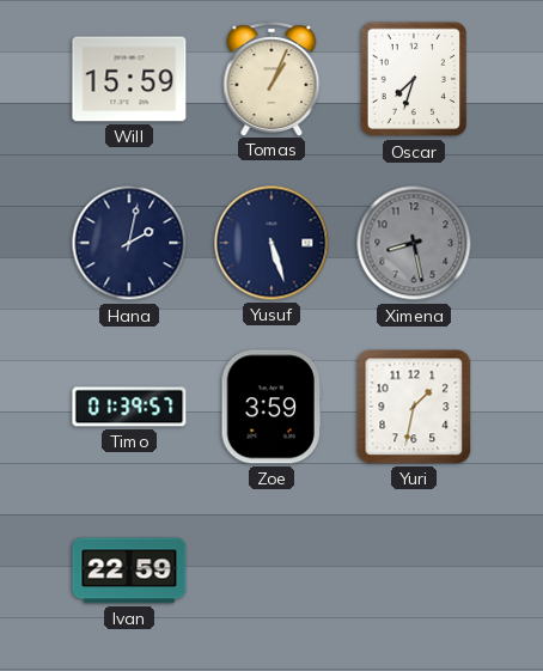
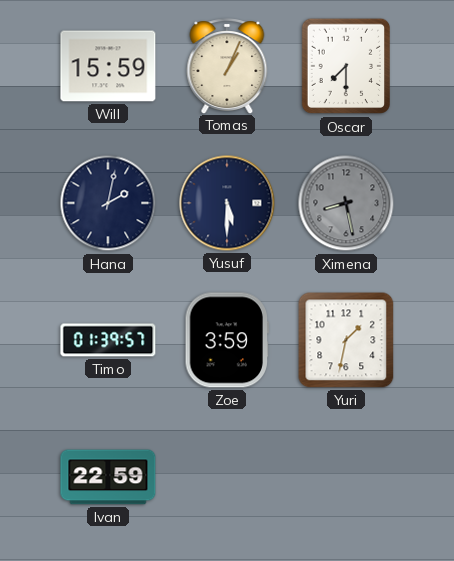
Oscar: 7:33 -> 7:30 (345, 66)
Yusuf: 5:27 -> 5:30 (227, 203)
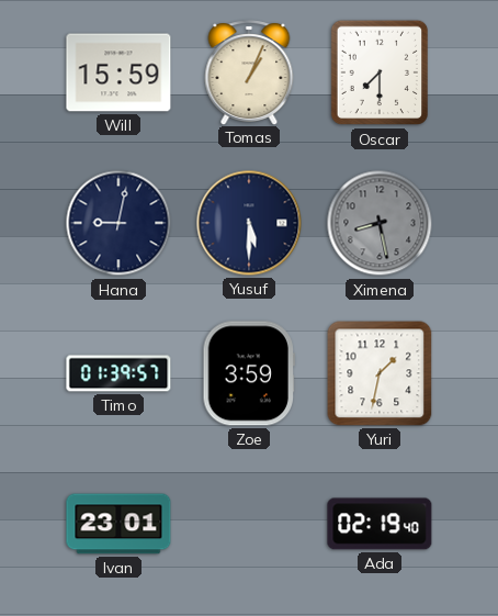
Hana: 2:02 -> 9:02 (118, 223)
Ivan: 22:59 -> 23:01 (118, 524)
Ada: none -> 02:19 (380, 524)
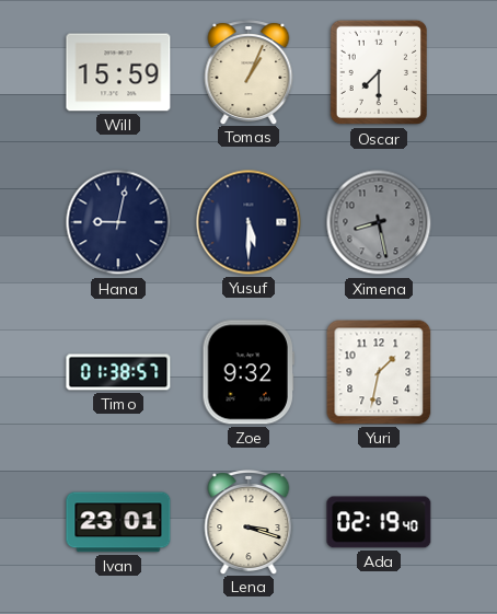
Timo: 01:39 -> 01:38 (118, 372)
Zoe: 3:59 -> 9:32 (247, 372)
Lena: none -> 3:18 (248, 522)
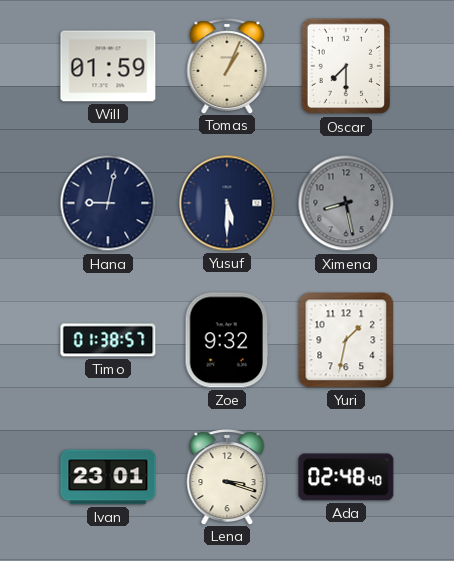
Will: 15:59 -> 01:59 (108, 66)
Ada: 02:19 -> 02:48 (346, 477)
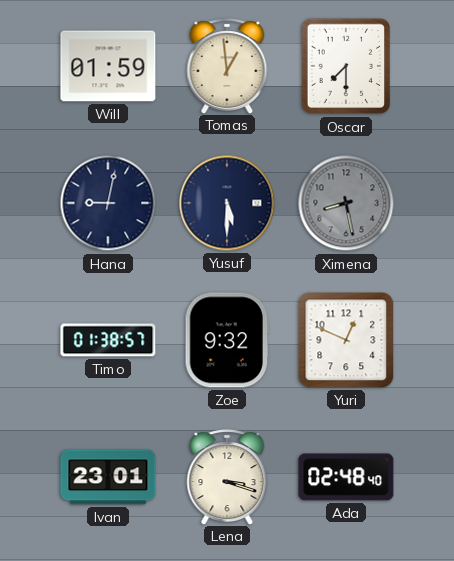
Tomas: 1:04 -> 12:59 (227, 66)
Yuri: 1:32 -> 12:49 (346, 340)
